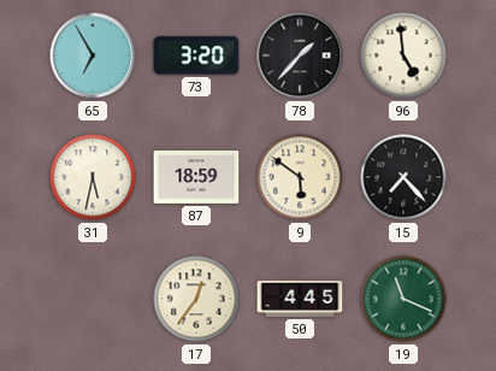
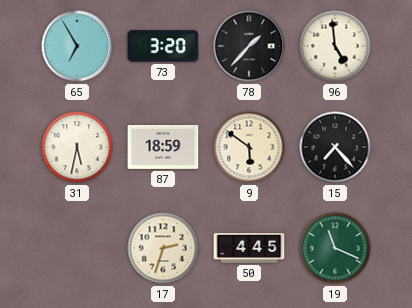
17: 12:36 -> 2:33 (163, 248)
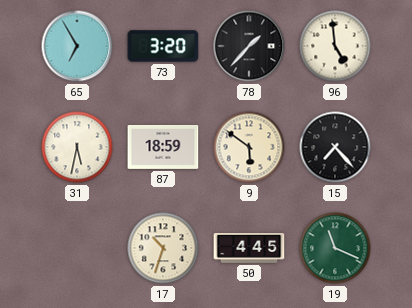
17: 2:33 -> 10:33 (163, 248)
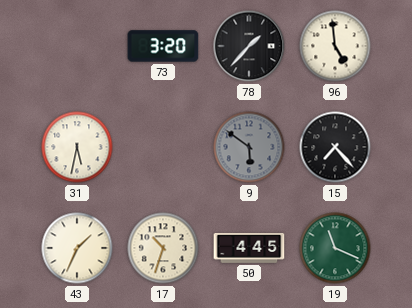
65: 6:55 -> none (77, 46)
87: 18:59 -> none (163, 147)
9 dial: cream -> grey (249, 147)
43: none -> 1:34 (77, 248)
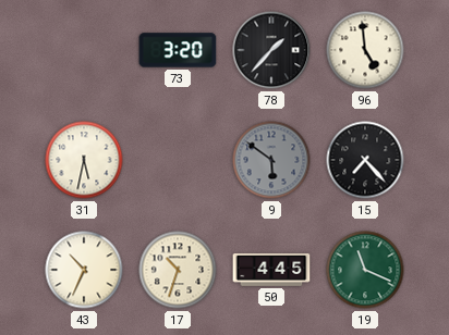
43: 1:34 -> 10:34 (84, 270)
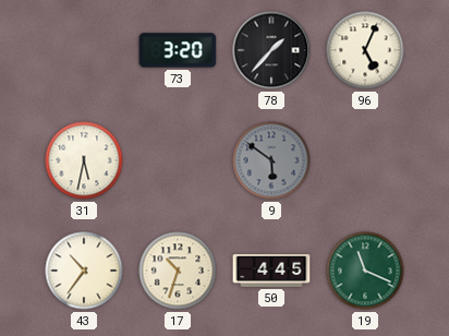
96: 4:59 -> 5:04 (365, 50)
15: 7:23 -> none (365, 160)
43: 10:34 -> 10:36 (84, 271)
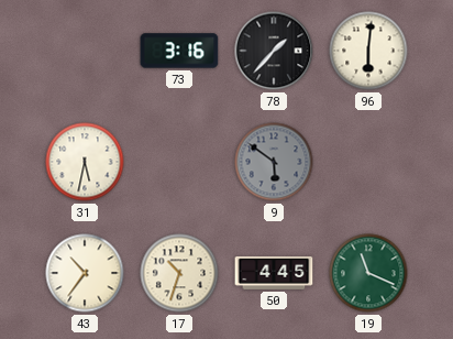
73: 3:20 -> 3:16 (179, 51)
96: 5:04 -> 6:01 (368, 51)
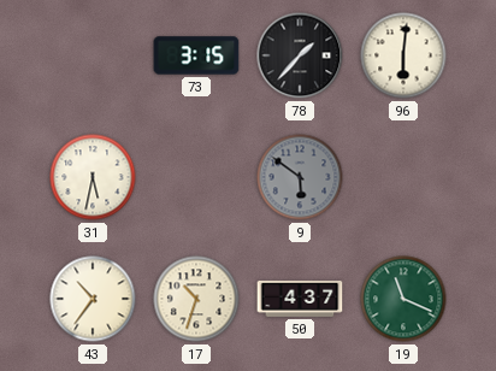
73: 3:16 -> 3:15 (196, 55)
50: 4:45 -> 4:37 (300, 299)
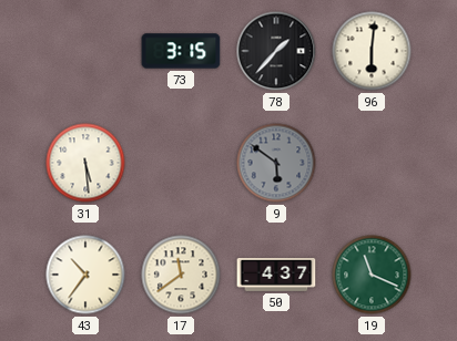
31: 5:32 -> 5:29 (85, 163)
17: 10:33 -> 11:39 (181, 275)
